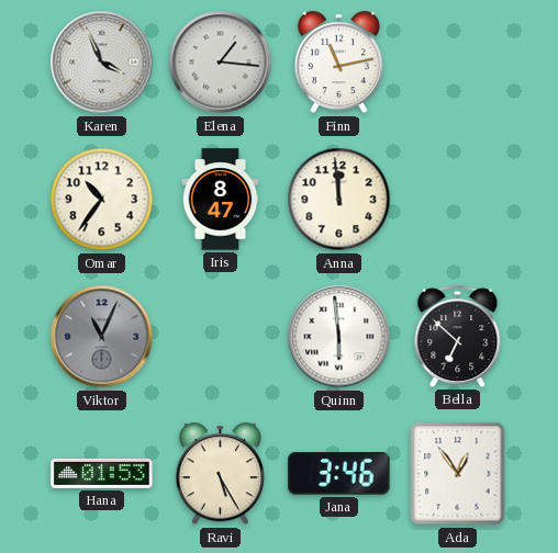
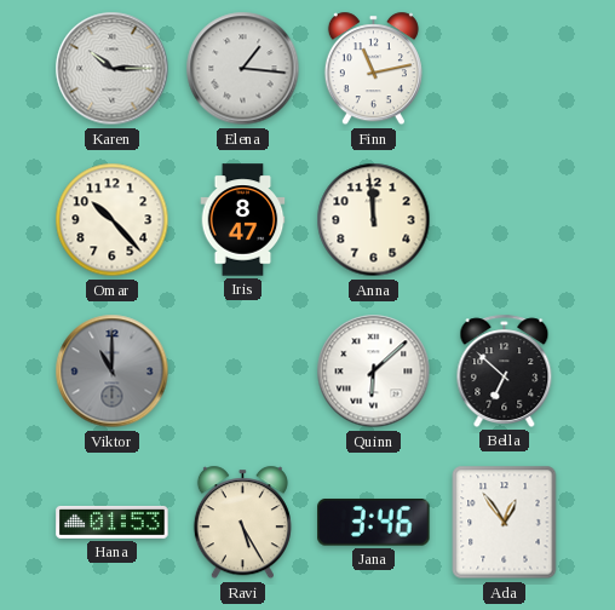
Karen: 3:56 -> 10:15 (113, 69)
Omar: 10:36 -> 10:23 (113, 220)
Viktor: 11:04 -> 11:00 (113, 372)
Quinn: 5:59 -> 6:08 (374, 372)
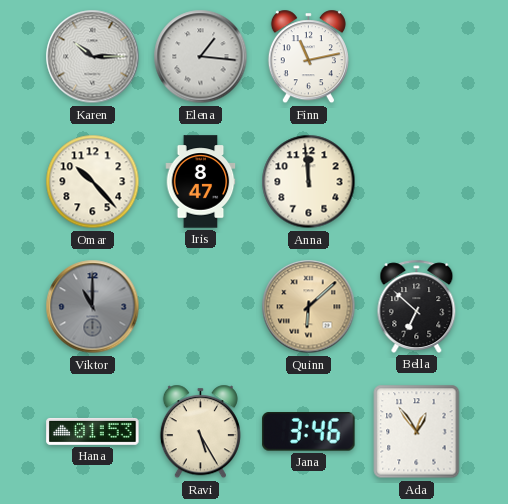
Quinn dial: white -> champagne (309, 307)
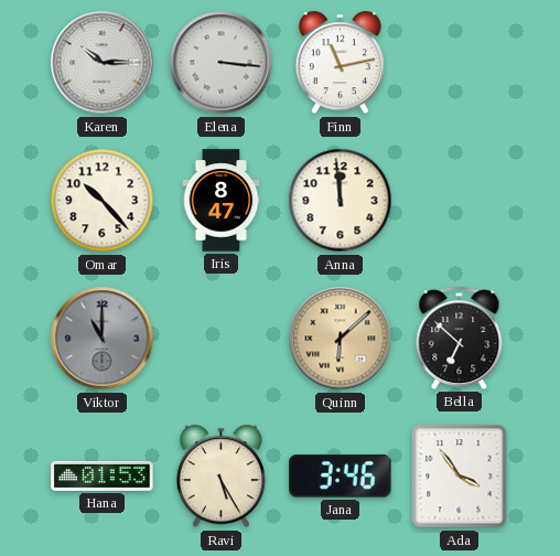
Elena: 1:16 -> 3:16 (222, 63)
Ada: 12:54 -> 3:54 (460, 477)
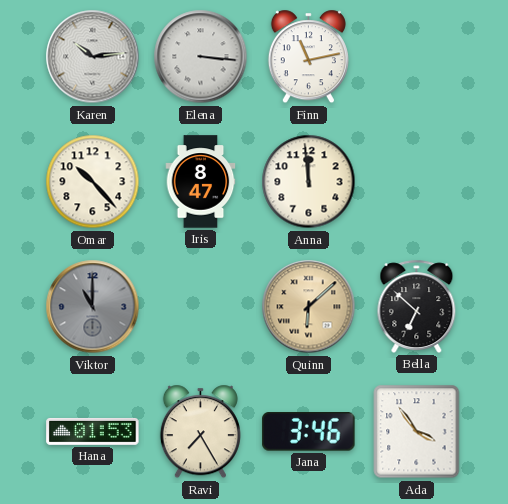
Karen: 10:15 -> 10:14 (93, 57)
Ravi: 5:25 -> 7:25 (200, 432)
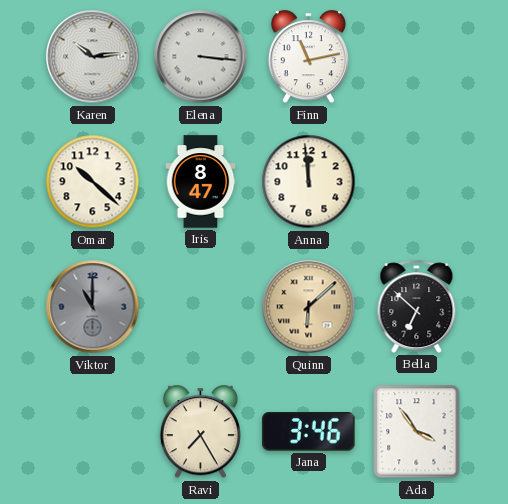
Omar: 10:23 -> 10:22 (93, 182)
Hana: 01:53 -> none (93, 431)
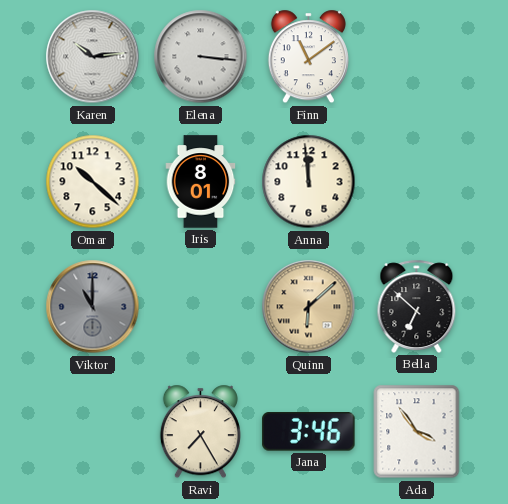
Finn: 11:13 -> 11:09 (308, 57)
Iris: 8:47 -> 8:01 (201, 182)
